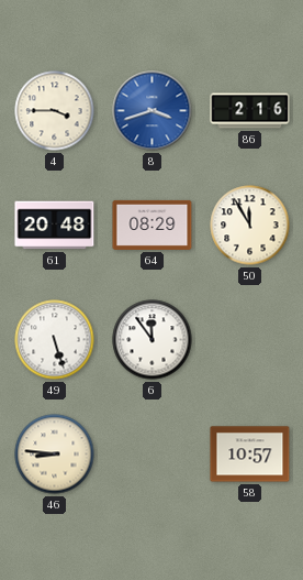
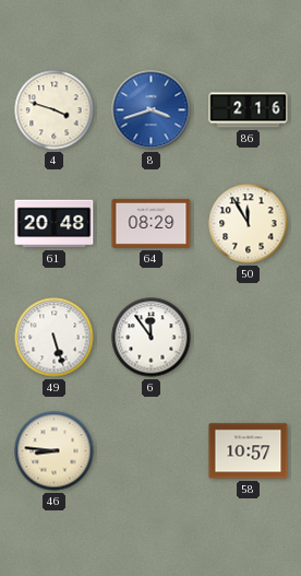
4: 3:45 -> 3:48 (55, 110)
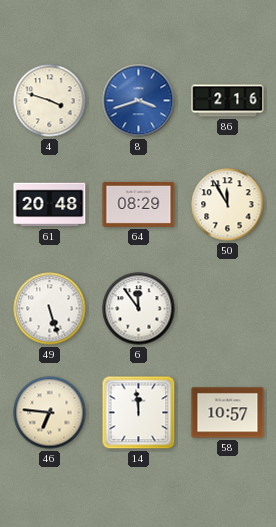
46: 8:46 -> 6:46 (50, 413)
14: none -> 11:59 (139, 413)
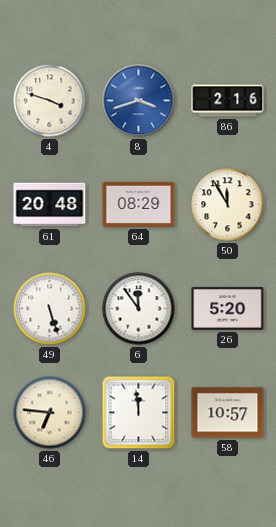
26: none -> 5:20 (228, 309)
